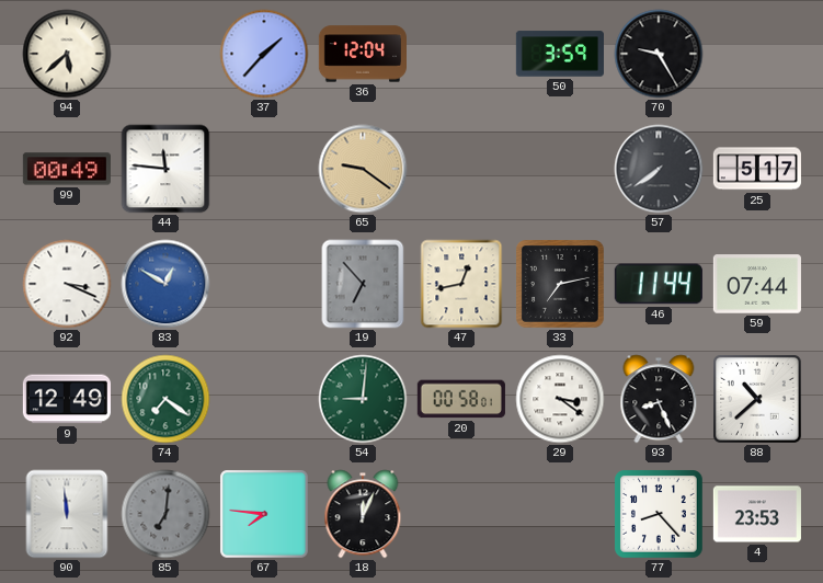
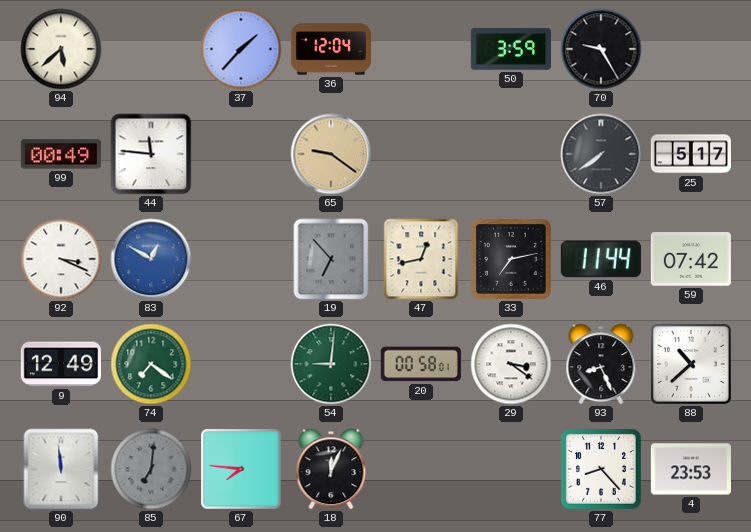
59: 07:44 -> 07:42 (691, 259)
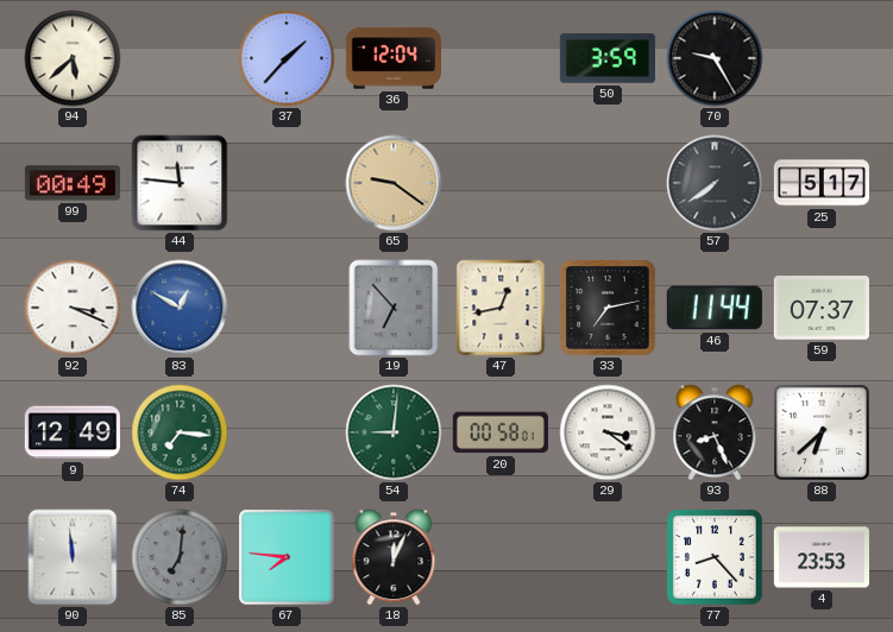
59: 07:42 -> 07:37 (822, 308)
74: 7:21 -> 7:16 (180, 432)
88: 10:38 -> 6:38 (823, 434)
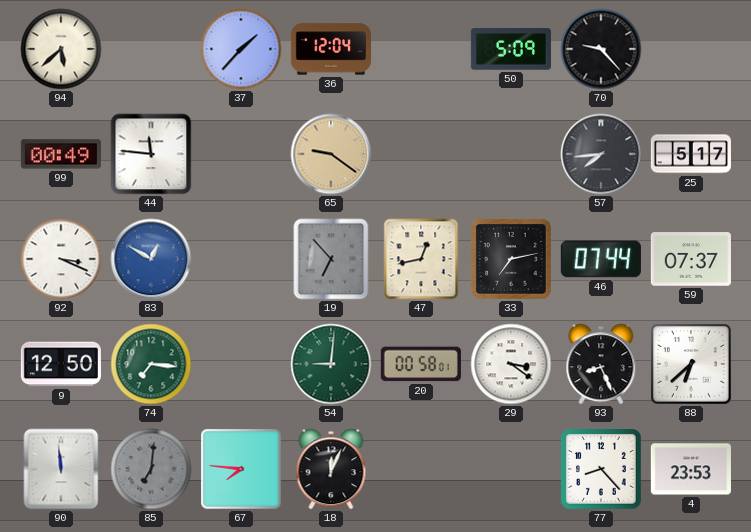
50: 3:59 -> 5:09 (511, 49)
70: 9:25 -> 9:23 (601, 49)
57: 7:39 -> 7:44 (601, 154)
46: 11:44 -> 07:44 (601, 259)
9: 12:49 -> 12:50 (61, 364)
